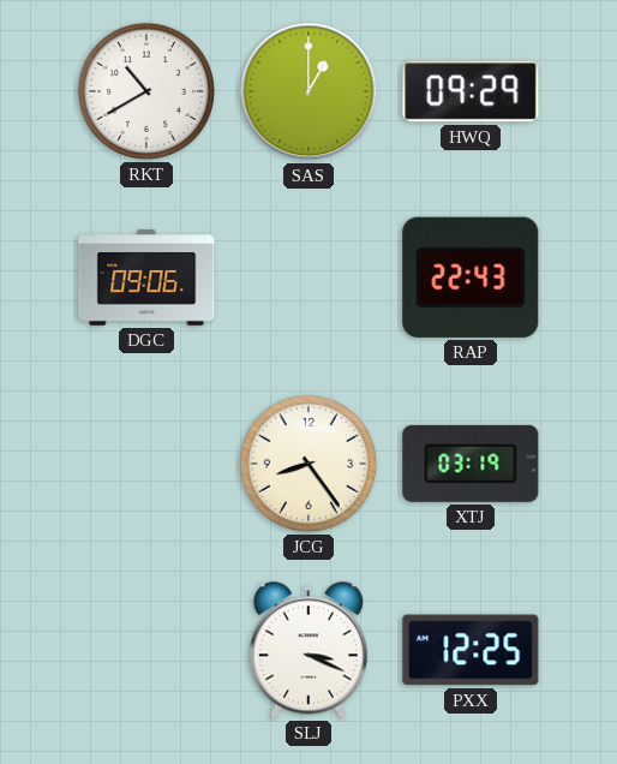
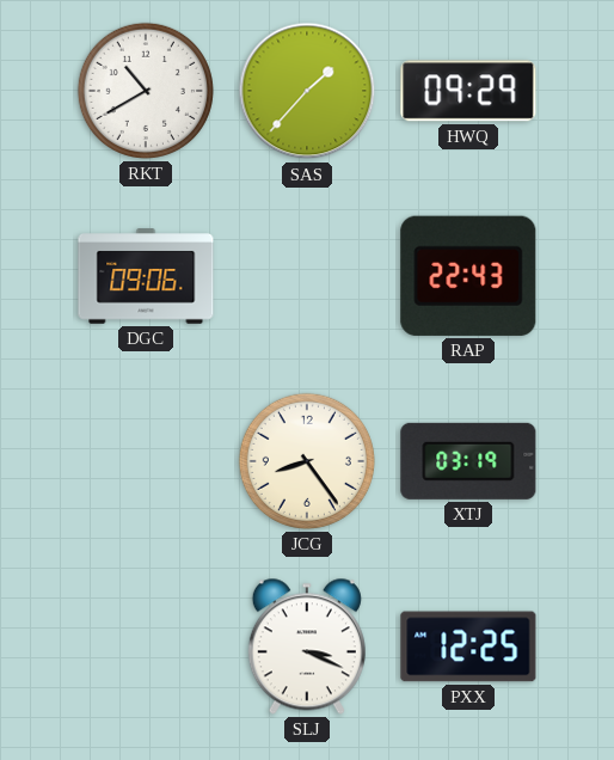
SAS: 1:00 -> 1:37 (307, 91)
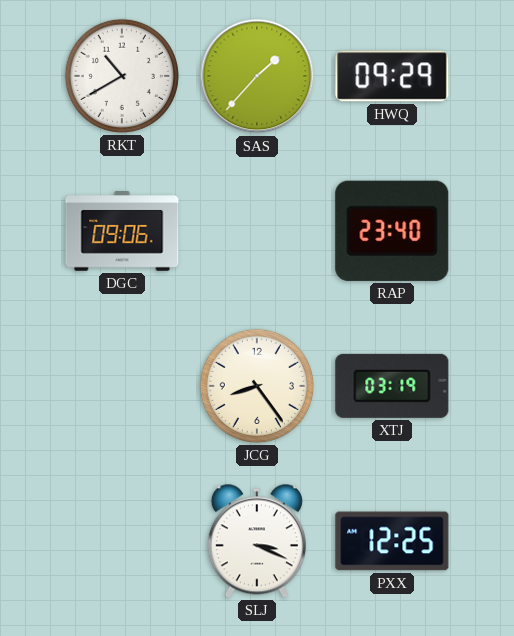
RAP: 22:43 -> 23:40 (392, 231)
